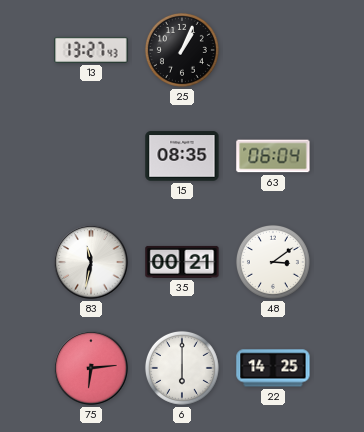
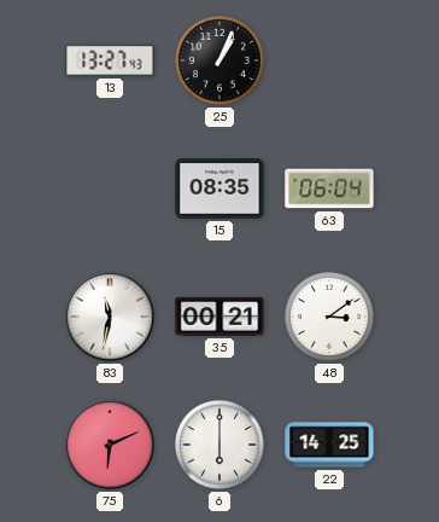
75: 6:14 -> 6:11 (110, 445)
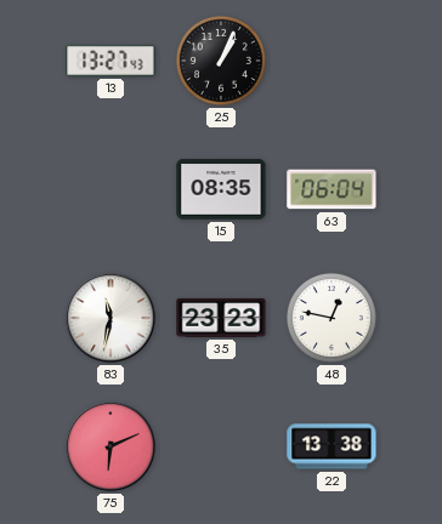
35: 00:21 -> 23:23 (221, 318)
48: 3:09 -> 12:47 (331, 318)
6: 6:00 -> none (219, 445)
22: 14:25 -> 13:38 (331, 446)
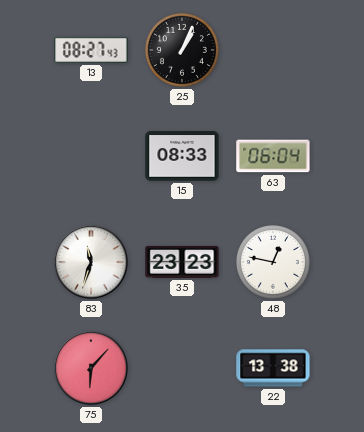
13: 13:27 -> 08:27 (91, 50)
15: 08:35 -> 08:33 (182, 156)
83: 11:32 -> 11:33 (91, 262)
75: 6:11 -> 6:07 (91, 368)
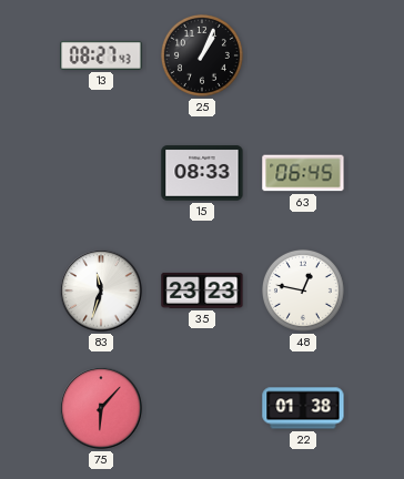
63: 06:04 -> 06:45 (303, 173)
22: 13:38 -> 01:38 (303, 408)
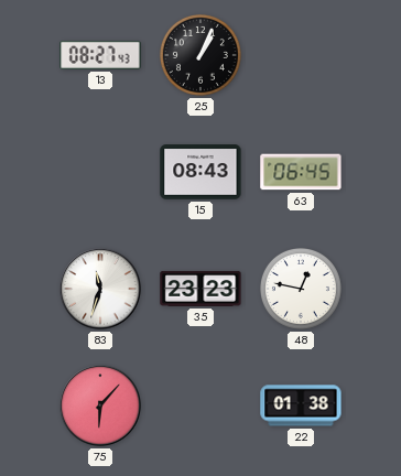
15: 08:33 -> 08:43 (201, 172)
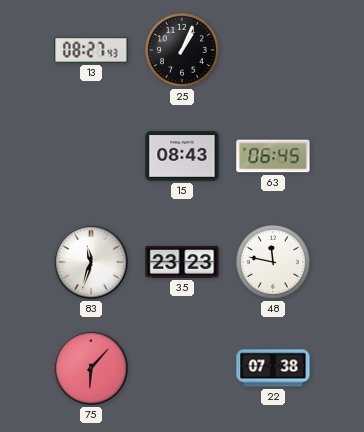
48: 12:47 -> 11:47 (273, 262)
22: 01:38 -> 07:38 (273, 368)
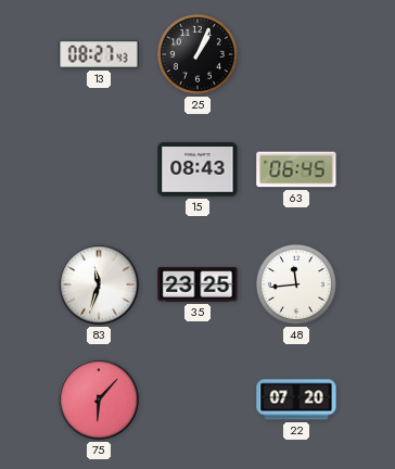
35: 23:23 -> 23:25 (197, 284)
48: 11:47 -> 11:44 (296, 284)
22: 07:38 -> 07:20 (296, 400)
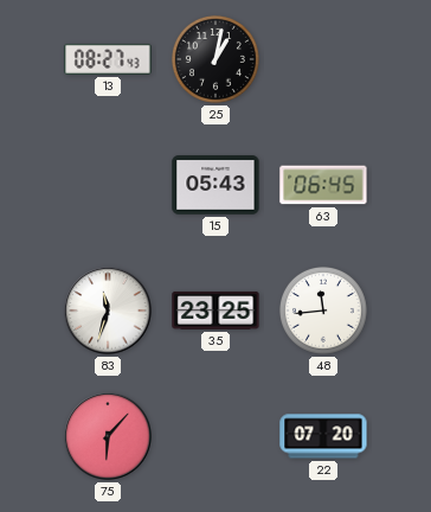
25: 1:04 -> 1:02 (215, 59)
15: 08:43 -> 05:43 (215, 185)
